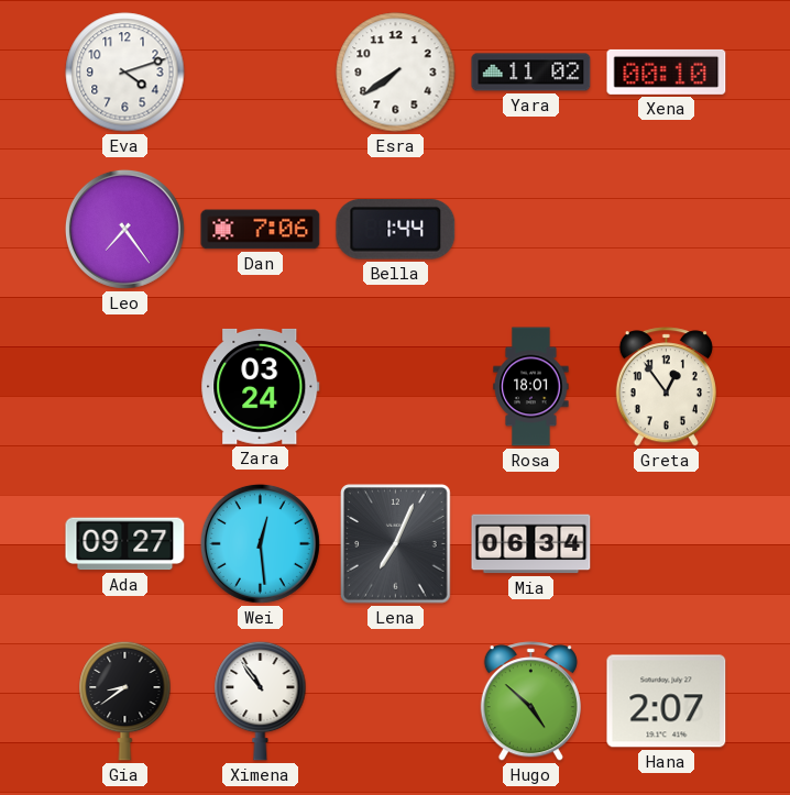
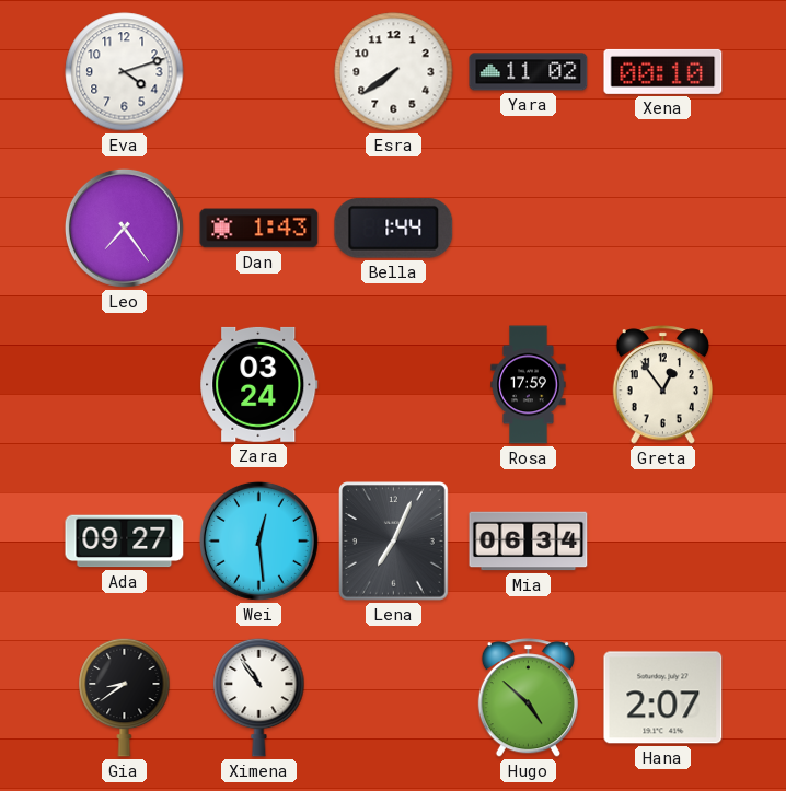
Dan: 7:06 -> 1:43 (259, 229)
Rosa: 18:01 -> 17:59 (529, 385)
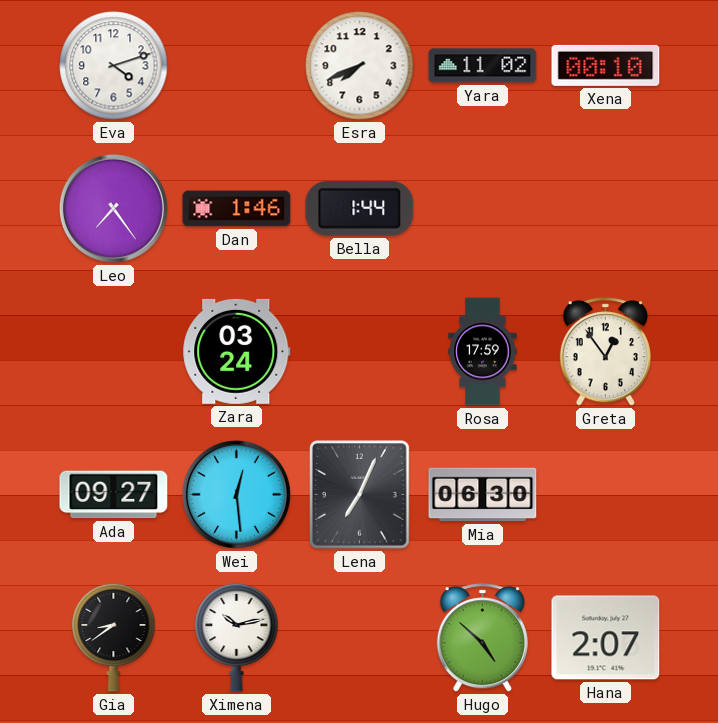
Esra: 7:39 -> 7:41 (360, 66)
Dan: 1:43 -> 1:46 (237, 209)
Mia: 06:34 -> 06:30 (483, 495)
Ximena: 10:54 -> 10:13 (237, 637)
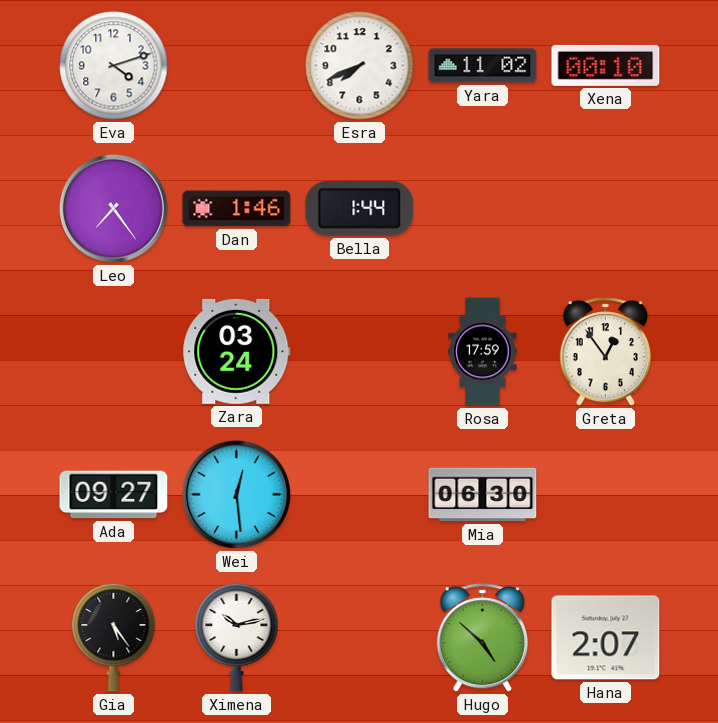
Lena: 7:04 -> none (360, 495)
Gia: 8:39 -> 5:24 (114, 637)
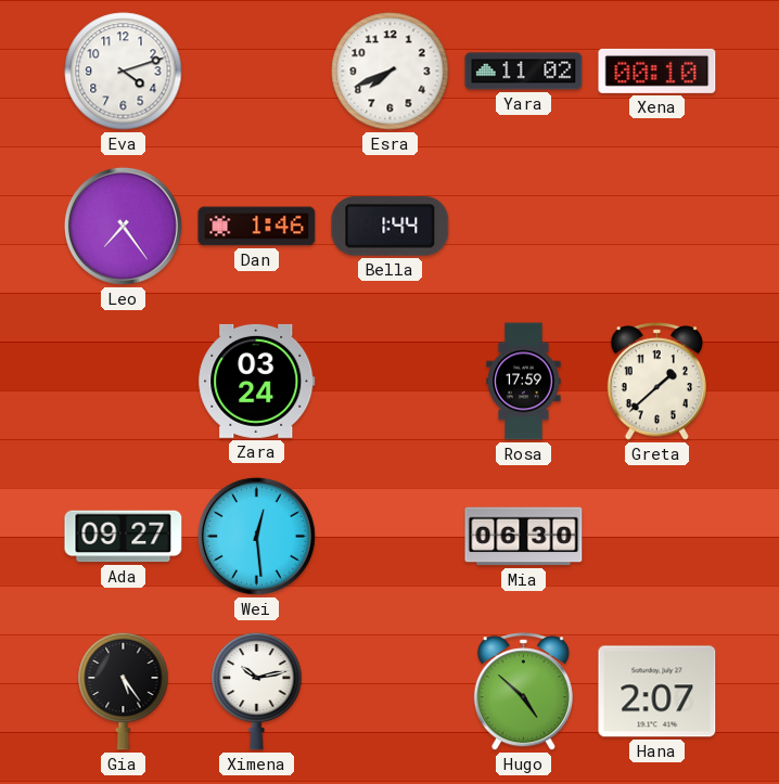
Greta: 12:54 -> 1:38 (656, 382)
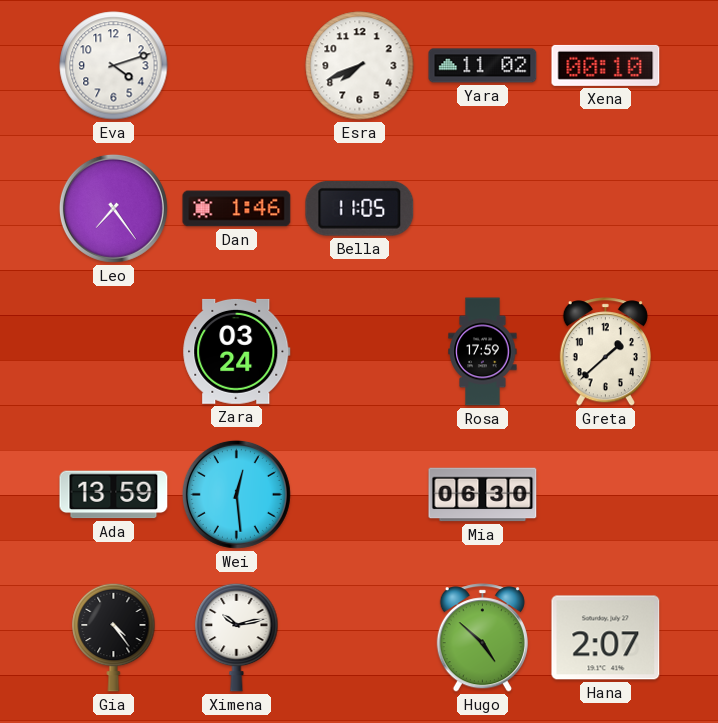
Bella: 1:44 -> 11:05 (360, 209)
Ada: 09:27 -> 13:59 (114, 495)
Gia: 5:24 -> 4:24 (114, 637)
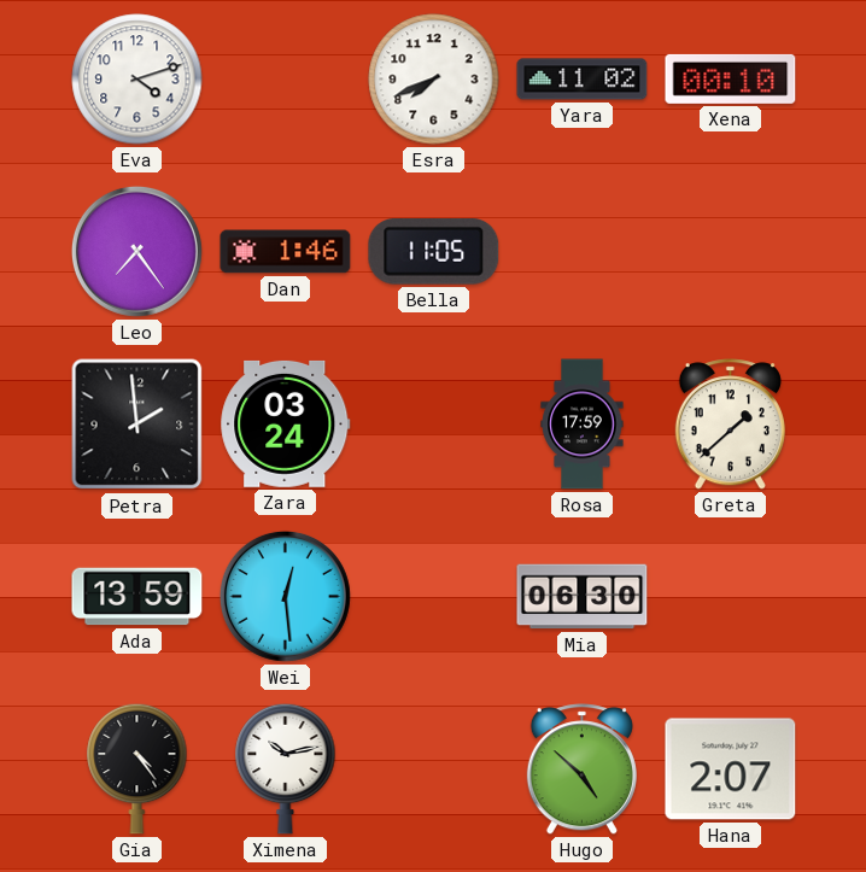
Petra: none -> 1:59 (137, 425)
